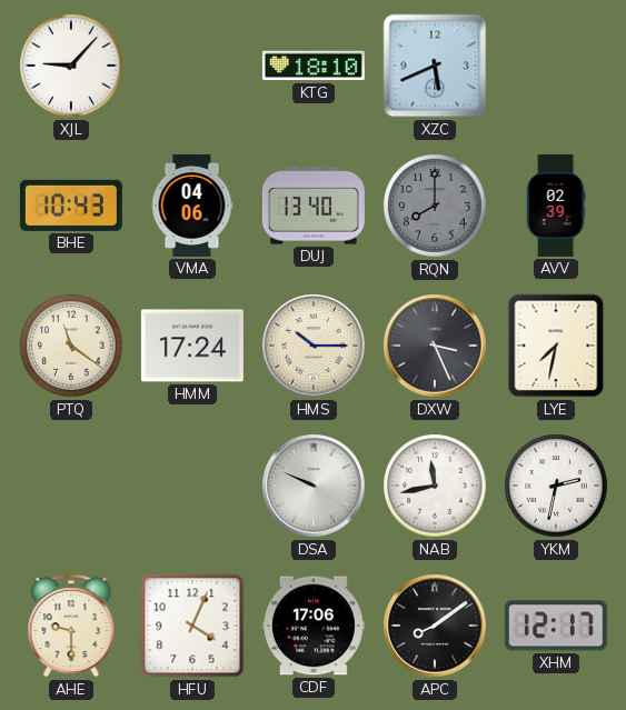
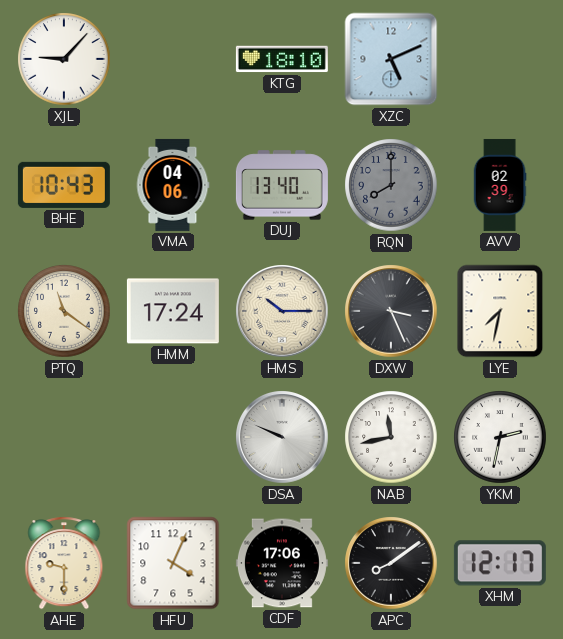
XZC: 5:41 -> 5:11 (391, 59)
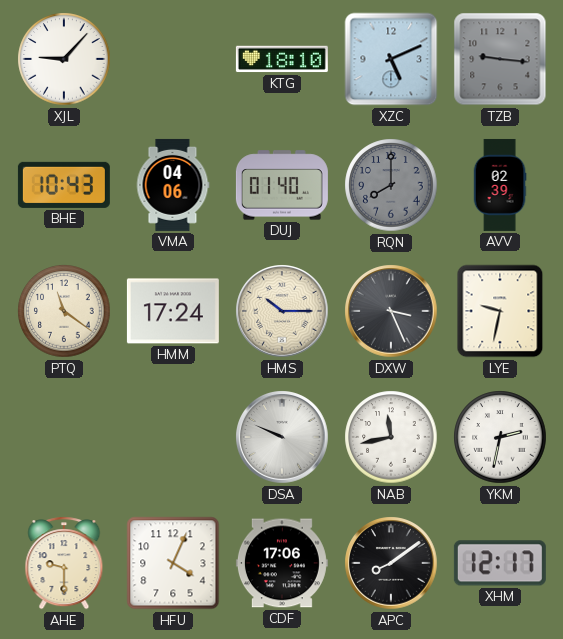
TZB: none -> 9:16 (500, 59)
DUJ: 13:40 -> 01:40 (282, 185)
LYE: 7:32 -> 9:32 (500, 311)
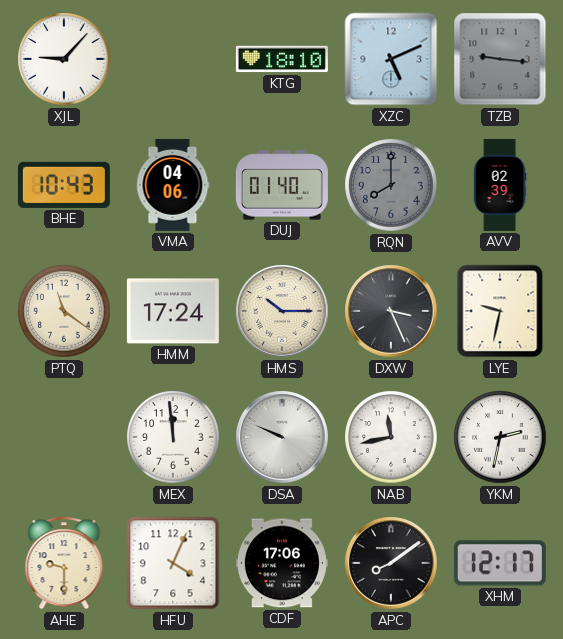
MEX: none -> 11:59 (173, 437)
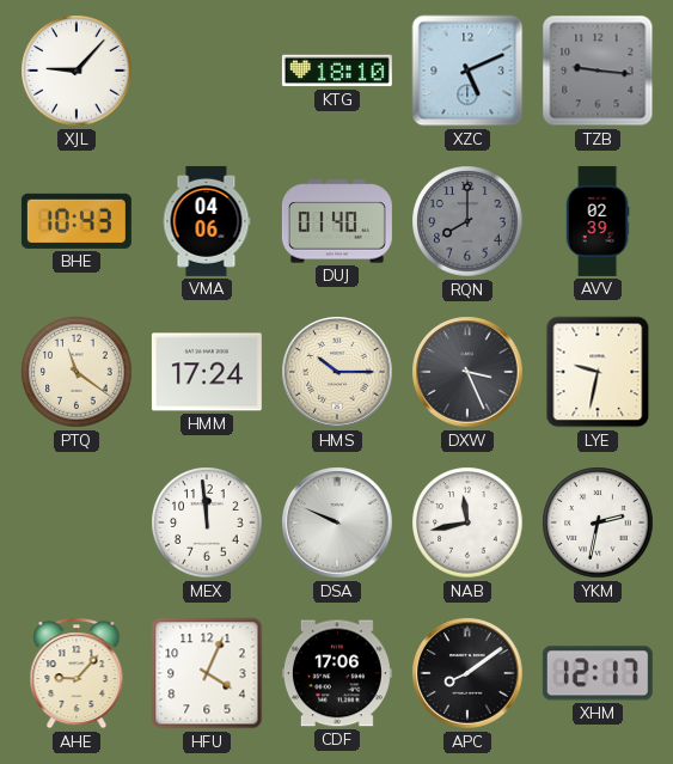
AHE: 9:30 -> 9:07 (77, 673)
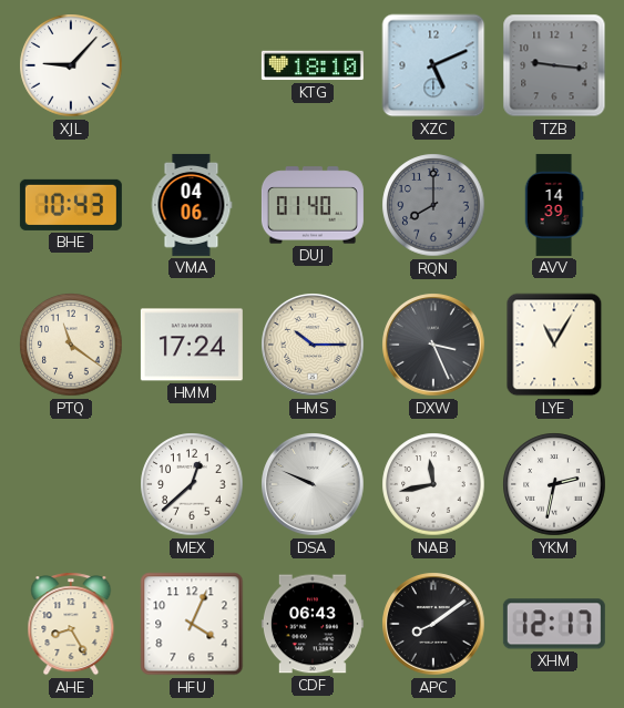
AVV: 02:39 -> 14:39 (554, 205)
LYE: 9:32 -> 11:05 (554, 345)
MEX: 11:59 -> 12:38 (192, 484)
AHE: 9:07 -> 8:25 (71, 624)
CDF: 17:06 -> 06:43 (313, 624)
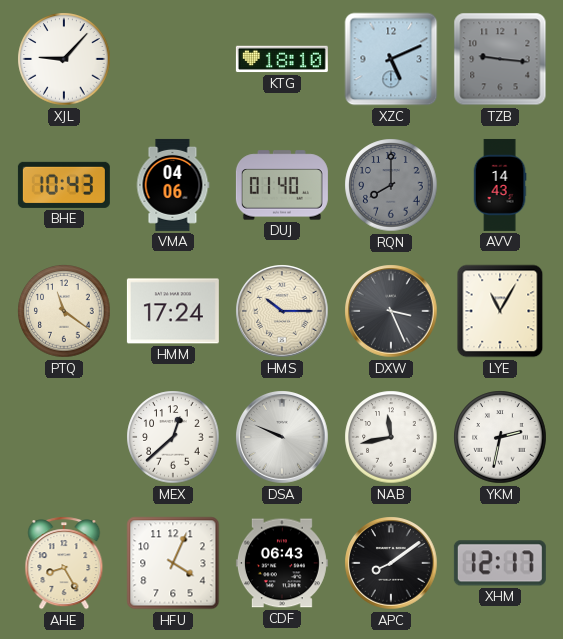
AVV: 14:39 -> 14:43 (500, 185)
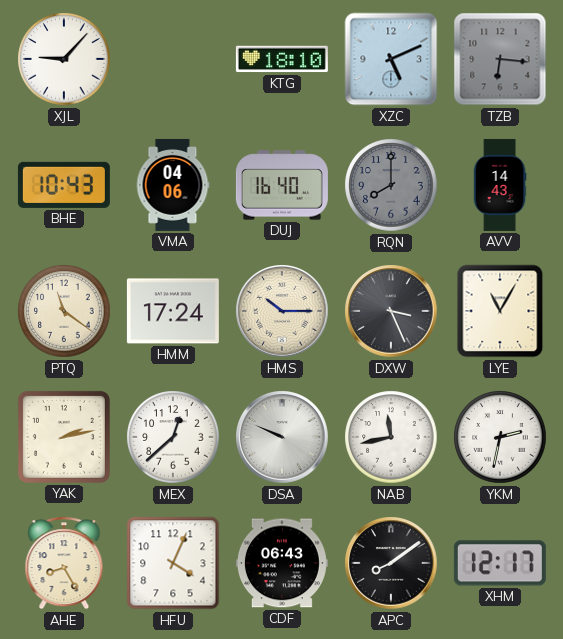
TZB: 9:16 -> 6:16 (500, 59)
DUJ: 01:40 -> 16:40 (282, 185)
YAK: none -> 2:13 (64, 437)
